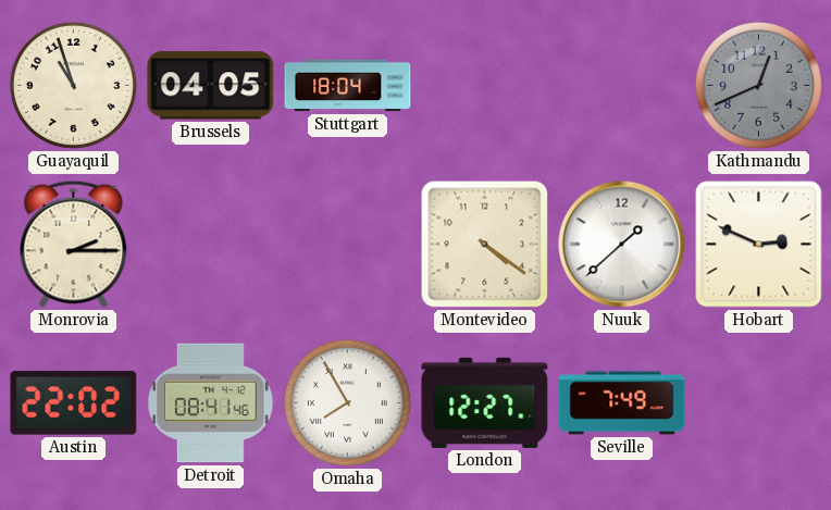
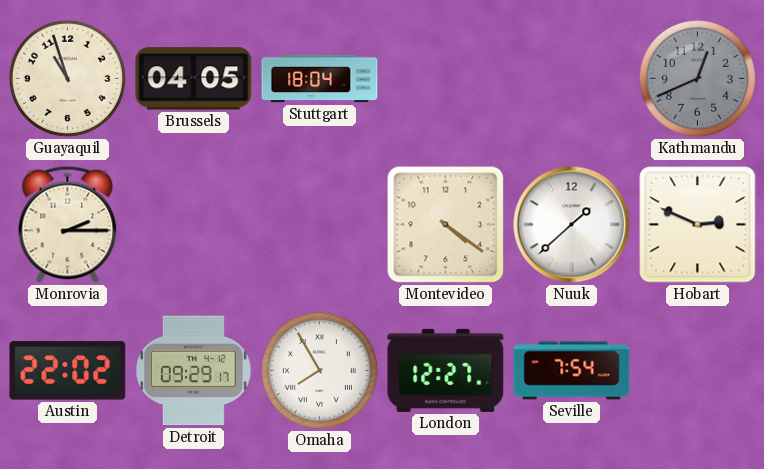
Detroit: 08:41 -> 09:29 (193, 371)
Seville: 7:49 -> 7:54 (572, 371)
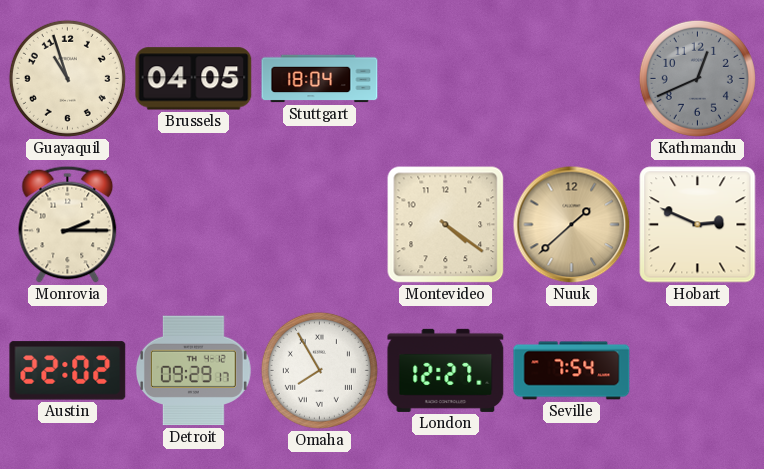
Nuuk dial: white -> champagne (572, 225)
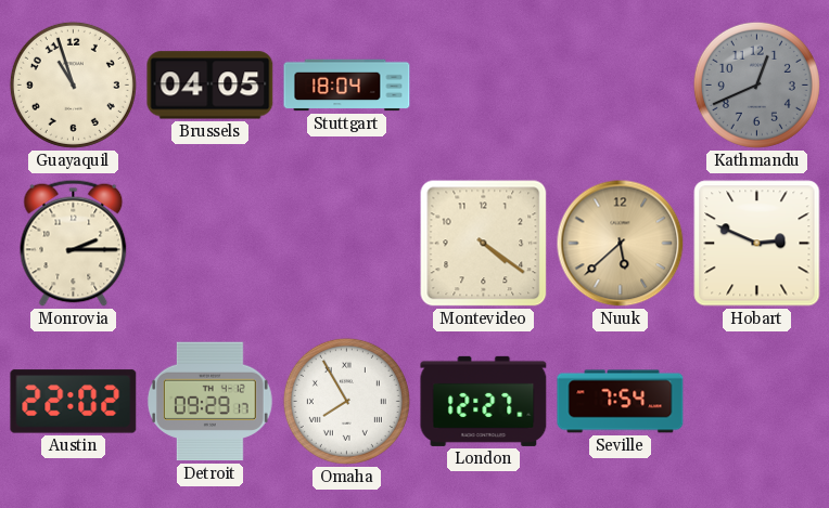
Nuuk: 1:38 -> 5:38 (621, 244)
